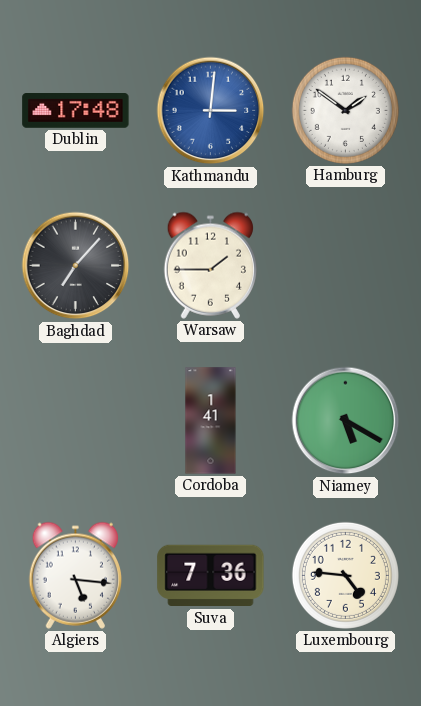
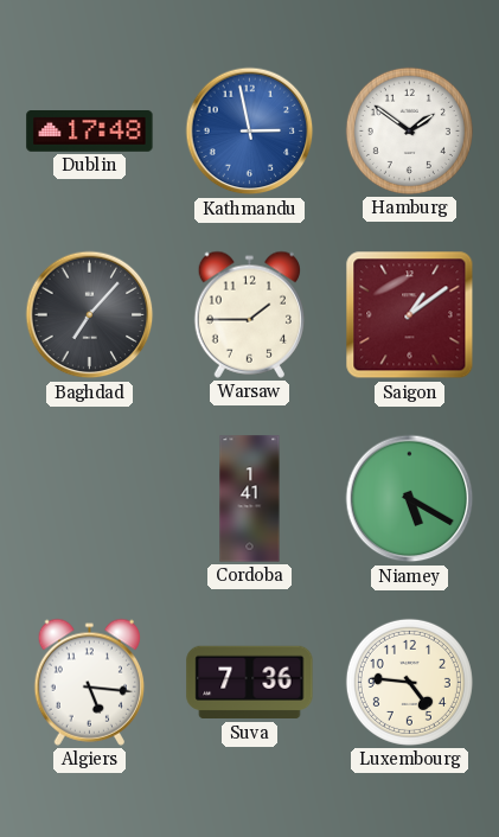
Kathmandu: 3:01 -> 2:58 (250, 132)
Saigon: none -> 1:09 (410, 315)
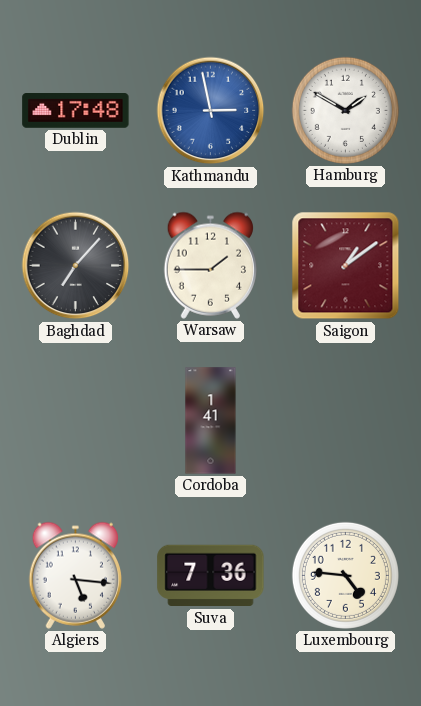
Hamburg: 1:51 -> 1:50 (345, 110)
Niamey: 5:20 -> none (410, 499)
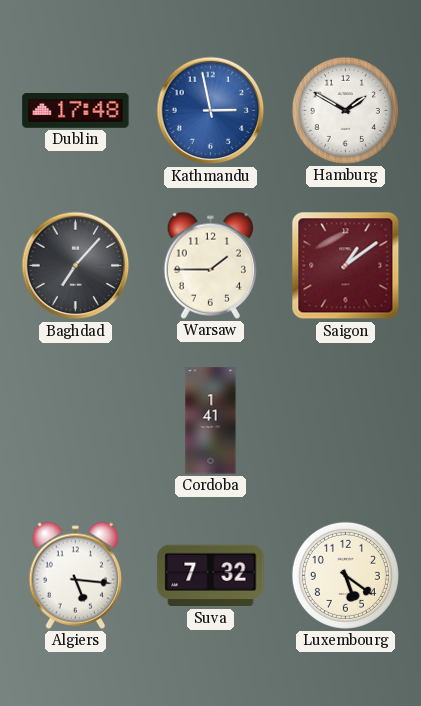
Suva: 7:36 -> 7:32 (211, 576)
Luxembourg: 4:46 -> 5:21 (345, 575)
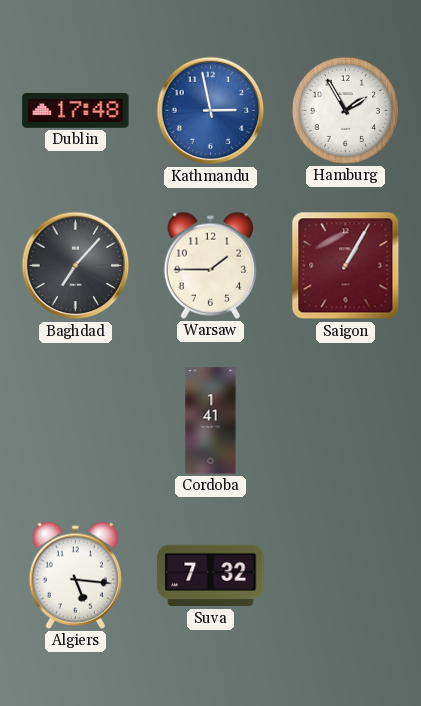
Hamburg: 1:50 -> 1:55 (345, 110)
Saigon: 1:09 -> 1:05 (346, 266)
Luxembourg: 5:21 -> none (345, 575)
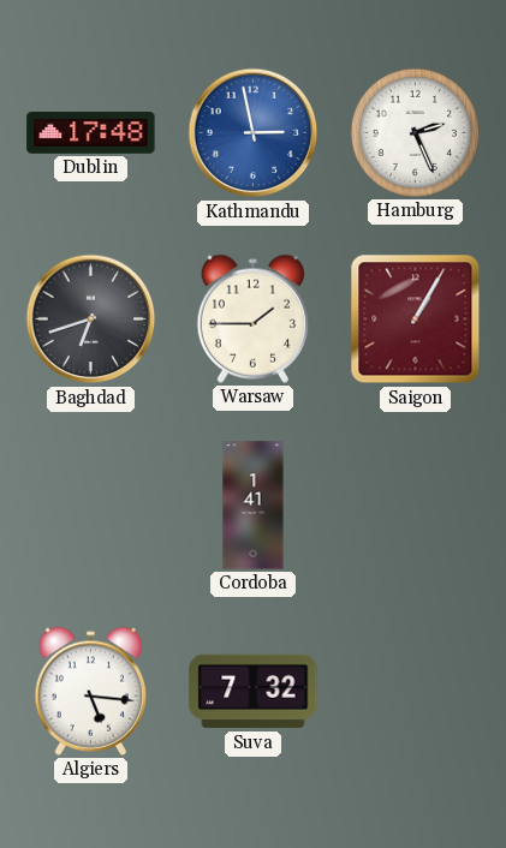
Hamburg: 1:55 -> 2:26 (415, 132)
Baghdad: 7:07 -> 6:42 (91, 320)
